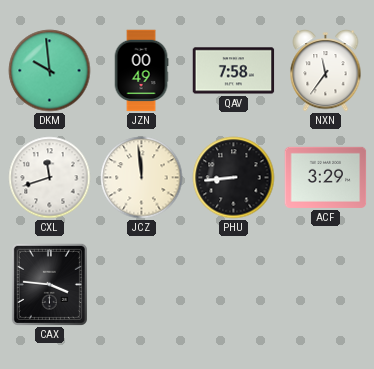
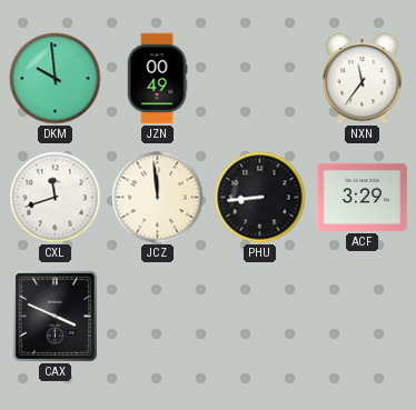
QAV: 7:58 -> none (234, 71)
CAX: 3:46 -> 3:49 (55, 316)
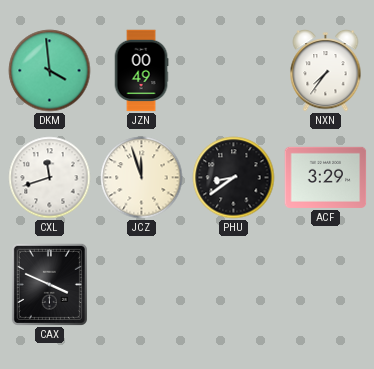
DKM: 9:59 -> 3:59 (50, 71)
NXN: 11:36 -> 7:36 (326, 71)
JCZ: 11:59 -> 11:57 (142, 178)
PHU: 8:44 -> 8:39 (234, 178)
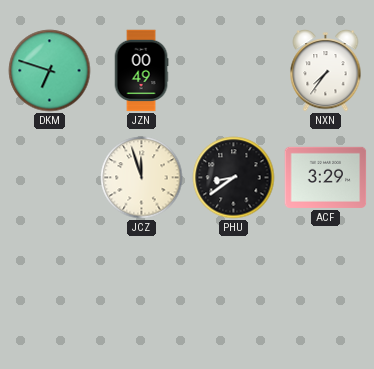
DKM: 3:59 -> 6:48 (50, 71)
CXL: 11:42 -> none (50, 178)
CAX: 3:49 -> none (49, 284)
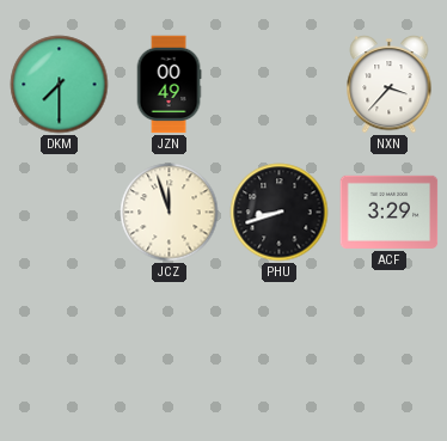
DKM: 6:48 -> 7:30 (60, 85)
NXN: 7:36 -> 3:37 (390, 85)
PHU: 8:39 -> 8:42 (280, 213)
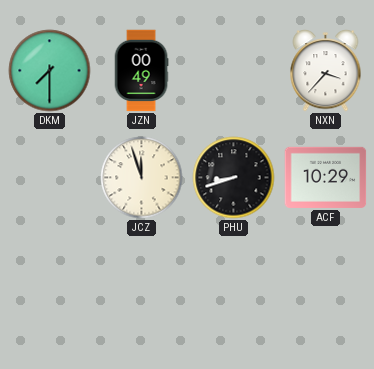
ACF: 3:29 -> 10:29 (326, 177)
